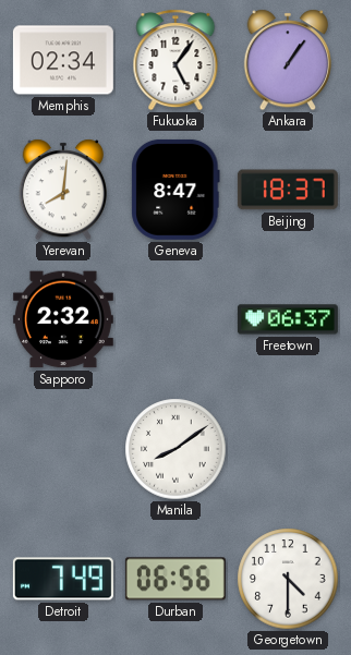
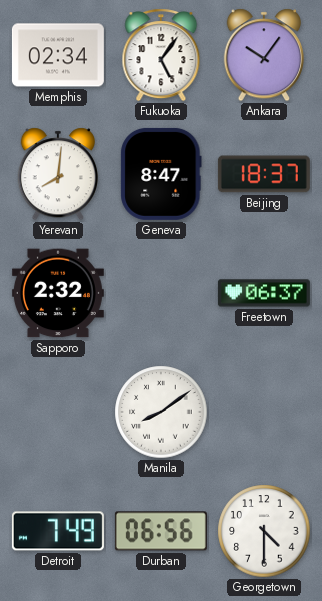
Ankara: 1:06 -> 10:06 (263, 55)
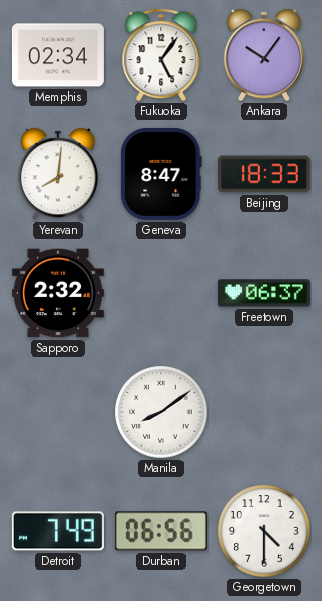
Beijing: 18:37 -> 18:33 (264, 174)
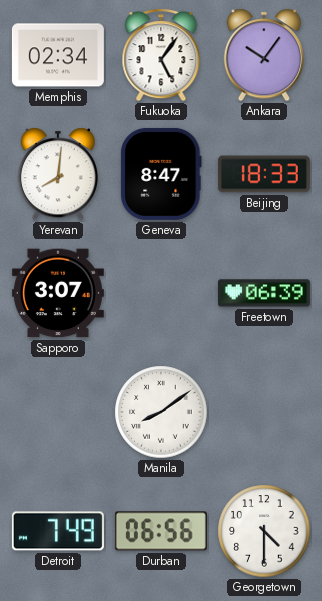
Sapporo: 2:32 -> 3:07 (58, 293)
Freetown: 06:37 -> 06:39 (264, 293)
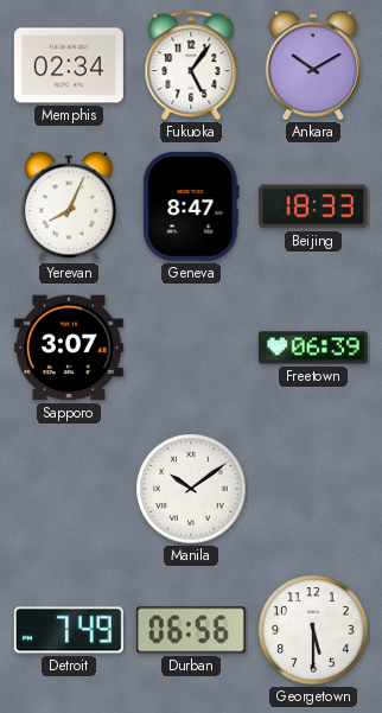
Ankara: 10:06 -> 10:10 (312, 65)
Yerevan: 8:01 -> 8:04 (68, 206)
Manila: 8:09 -> 10:09 (191, 489)
Georgetown: 4:30 -> 5:30 (313, 630)
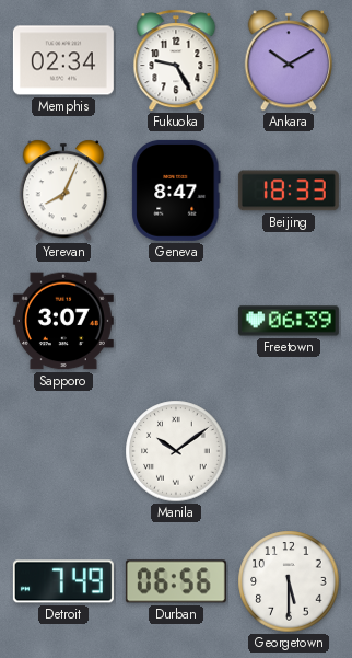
Fukuoka: 5:06 -> 9:25 (176, 60)
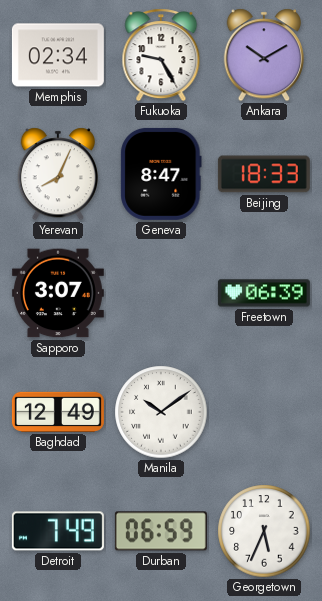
Baghdad: none -> 12:49 (58, 412)
Durban: 06:56 -> 06:59 (161, 531)
Georgetown: 5:30 -> 5:34 (264, 531)
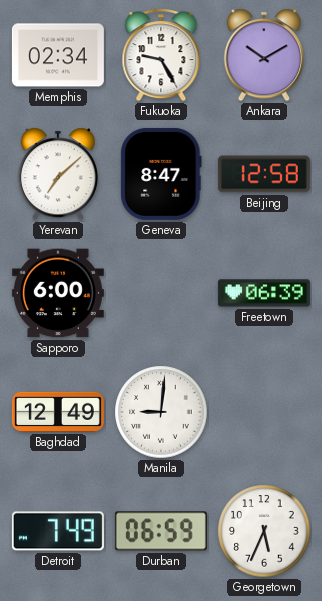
Yerevan: 8:04 -> 7:08 (57, 174)
Beijing: 18:33 -> 12:58 (264, 174)
Sapporo: 3:07 -> 6:00 (58, 293)
Manila: 10:09 -> 9:01 (161, 412)
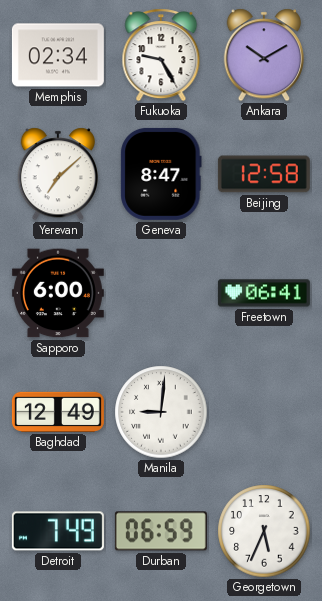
Freetown: 06:39 -> 06:41 (264, 293)
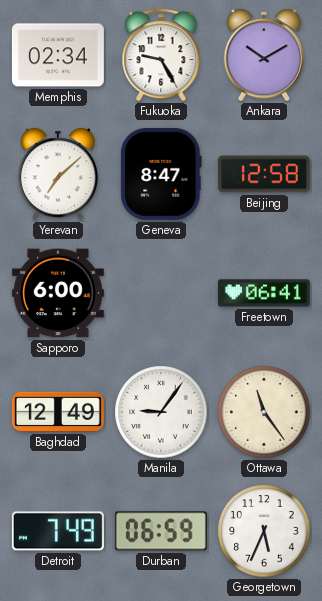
Manila: 9:01 -> 9:06 (161, 412)
Ottawa: none -> 11:24 (264, 412)
